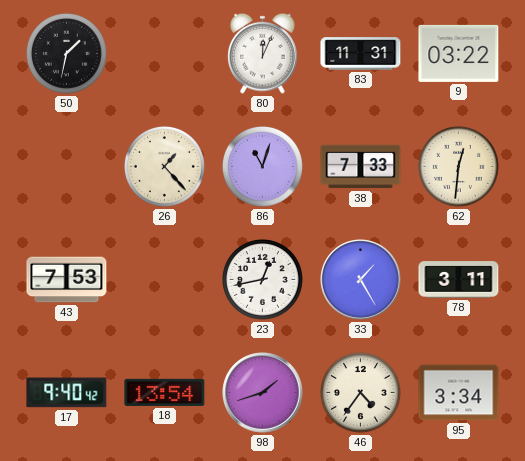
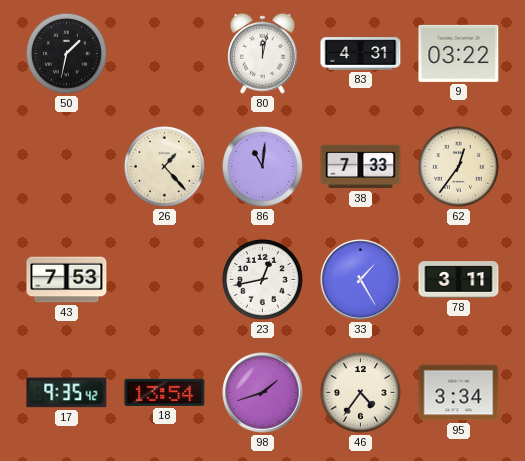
80: 12:04 -> 12:02 (263, 53)
83: 11:31 -> 4:31 (361, 54)
86: 11:03 -> 11:01 (262, 166)
62: 12:31 -> 12:36 (458, 166)
17: 9:40 -> 9:35 (67, 393)
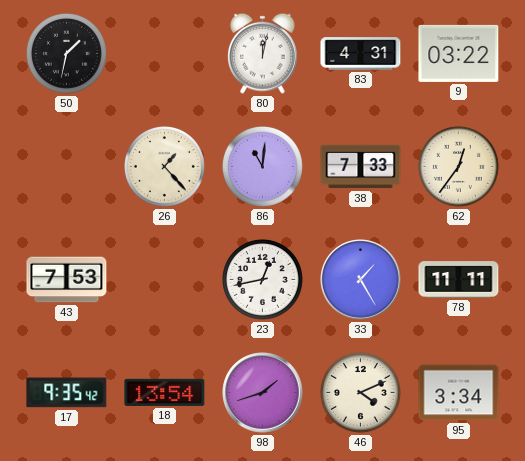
78: 3:11 -> 11:11 (459, 280)
46: 4:36 -> 4:11 (360, 392)
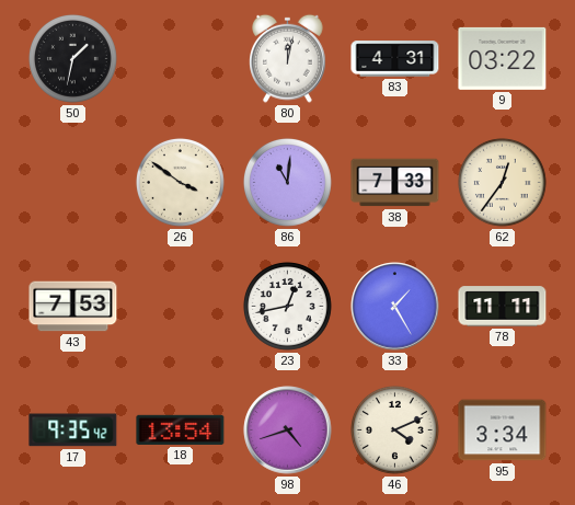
26: 1:23 -> 3:51 (180, 182)
98: 1:42 -> 4:42 (288, 431)
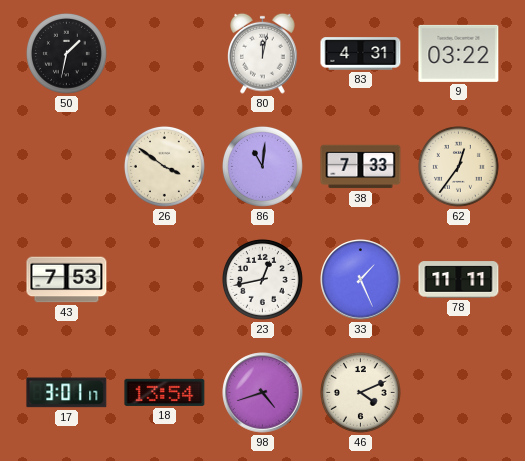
33: 1:25 -> 1:26 (361, 280)
17: 9:35 -> 3:01 (67, 393)
95: 3:34 -> none (503, 431)
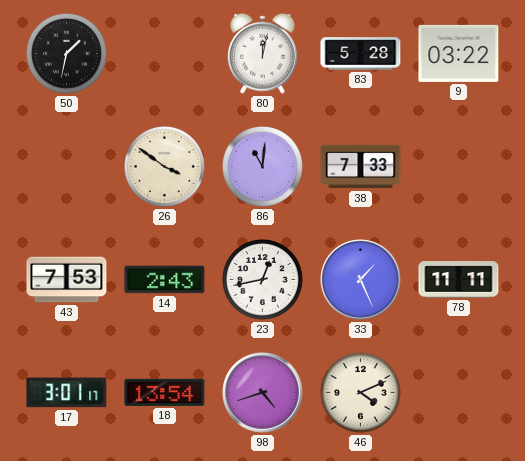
83: 4:31 -> 5:28 (361, 54)
62: 12:36 -> none (458, 166)
14: none -> 2:43 (165, 280)
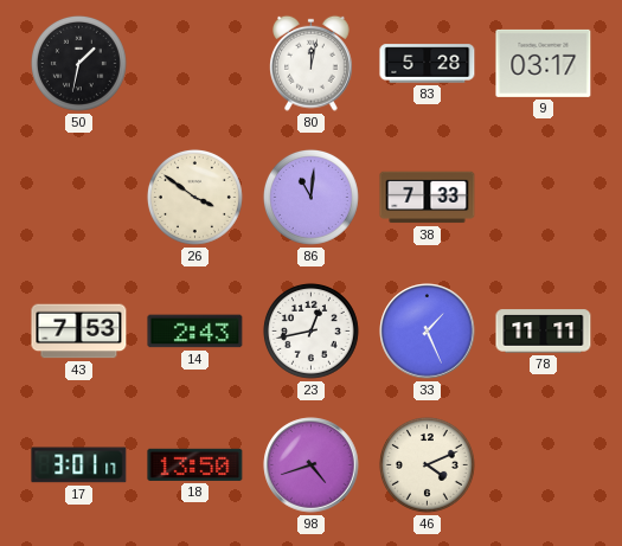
9: 03:22 -> 03:17 (544, 63)
18: 13:54 -> 13:50 (195, 464)
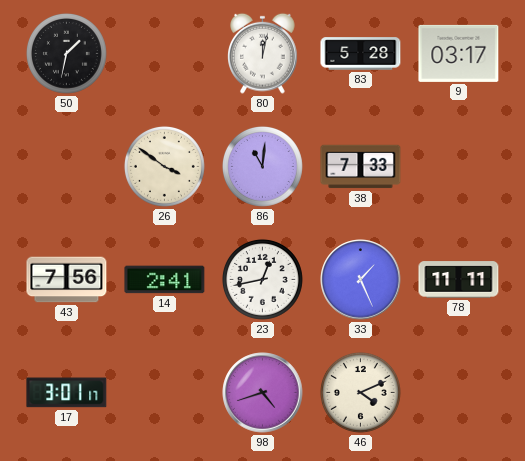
43: 7:53 -> 7:56 (67, 280)
14: 2:43 -> 2:41 (165, 280)
18: 13:50 -> none (195, 464)
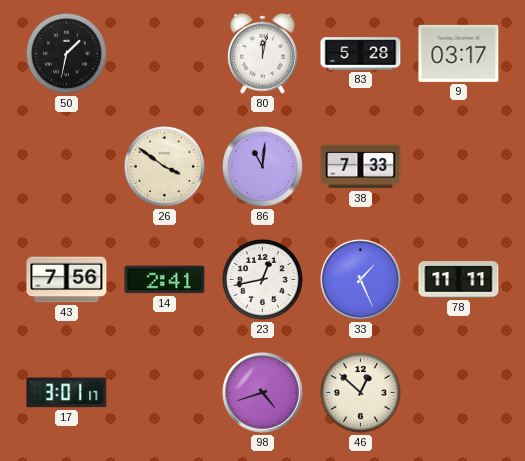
46: 4:11 -> 12:52 (360, 392)
